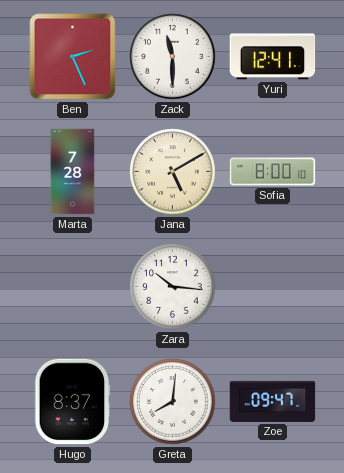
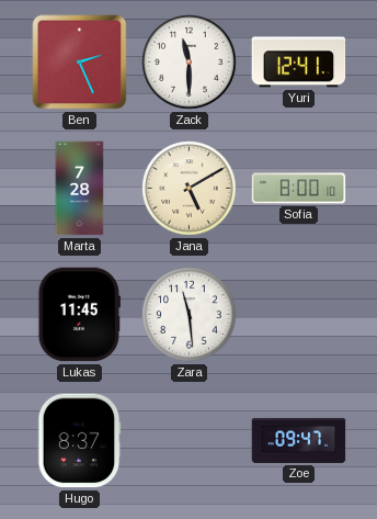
Lukas: none -> 11:45 (79, 315)
Zara: 10:16 -> 11:29 (190, 315)
Greta: 8:01 -> none (173, 402)
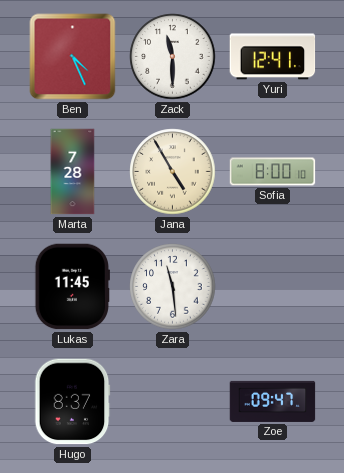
Ben: 2:26 -> 4:26 (73, 57)
Jana: 5:10 -> 4:55 (173, 172)
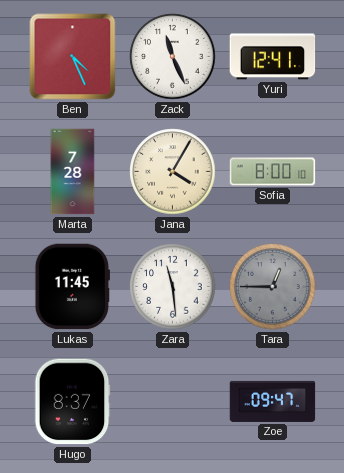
Zack: 11:30 -> 11:26 (173, 57)
Jana: 4:55 -> 4:05 (173, 172)
Tara: none -> 12:45 (273, 287)
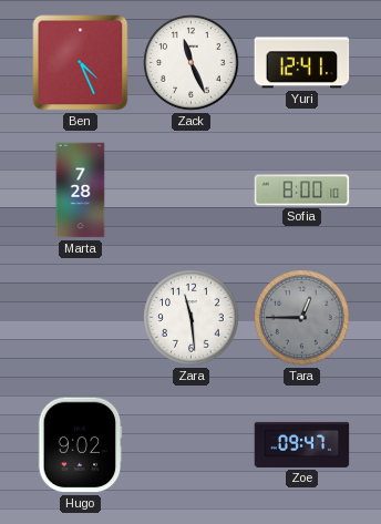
Jana: 4:05 -> none (173, 172)
Lukas: 11:45 -> none (72, 287)
Hugo: 8:37 -> 9:02 (80, 445)
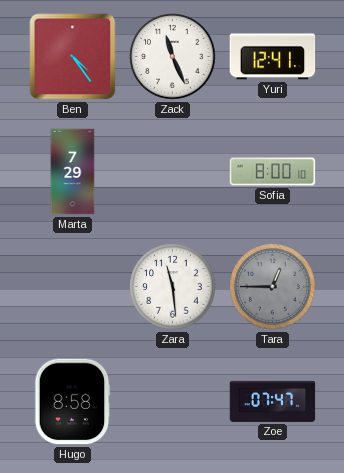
Ben: 4:26 -> 4:24 (73, 57)
Marta: 7:28 -> 7:29 (73, 172)
Hugo: 9:02 -> 8:58 (72, 402)
Zoe: 09:47 -> 07:47 (273, 401)
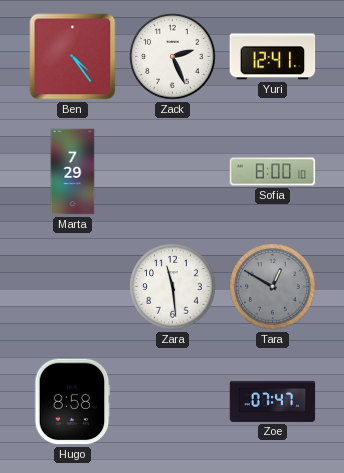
Zack: 11:26 -> 2:26 (173, 57)
Tara: 12:45 -> 12:50 (273, 287)
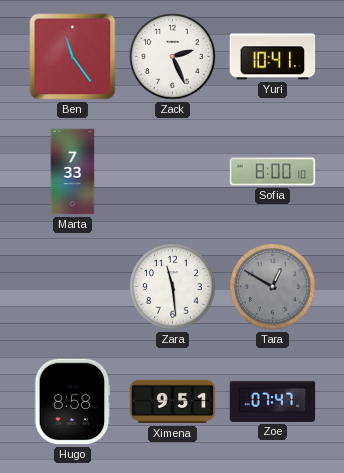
Ben: 4:24 -> 11:24 (73, 57)
Yuri: 12:41 -> 10:41 (273, 57)
Marta: 7:29 -> 7:33 (73, 172)
Ximena: none -> 9:51 (173, 402)
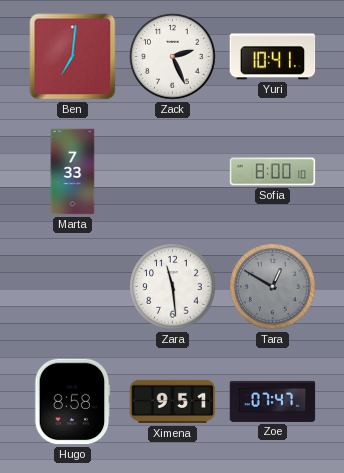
Ben: 11:24 -> 7:01 (73, 57)
